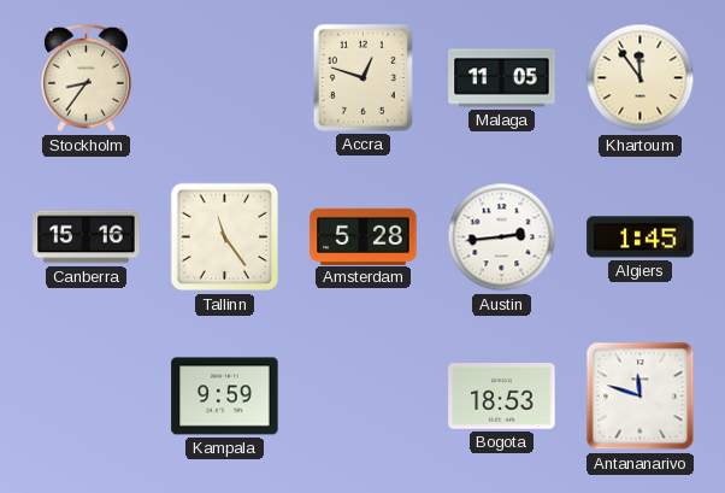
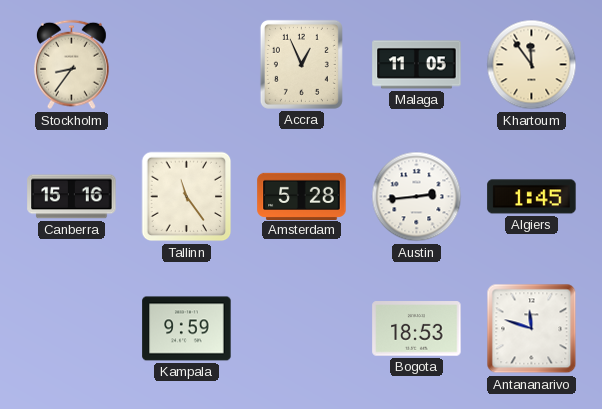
Accra: 12:48 -> 12:56 (301, 64)
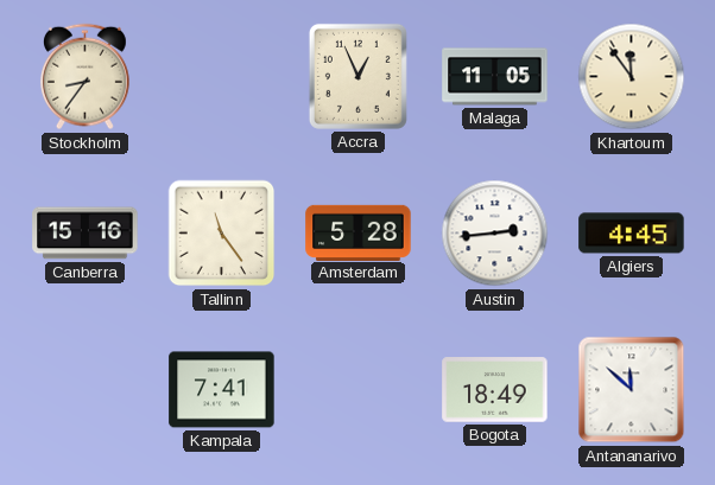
Algiers: 1:45 -> 4:45 (632, 234)
Kampala: 9:59 -> 7:41 (222, 390)
Bogota: 18:53 -> 18:49 (495, 390)
Antananarivo: 11:48 -> 11:52 (632, 390)
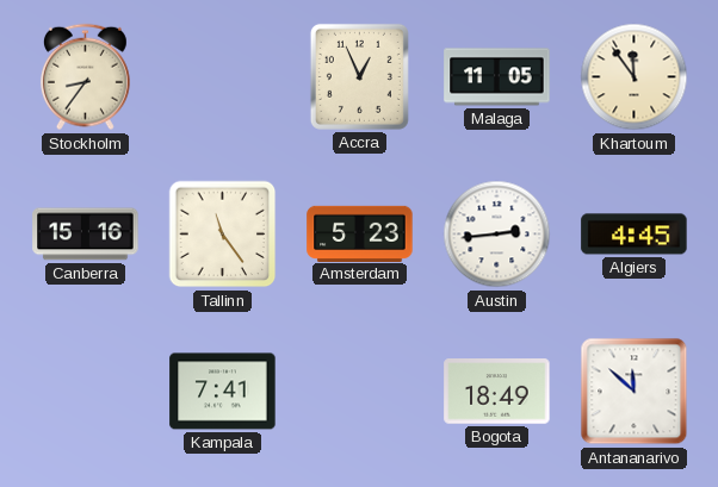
Amsterdam: 5:28 -> 5:23 (360, 233)
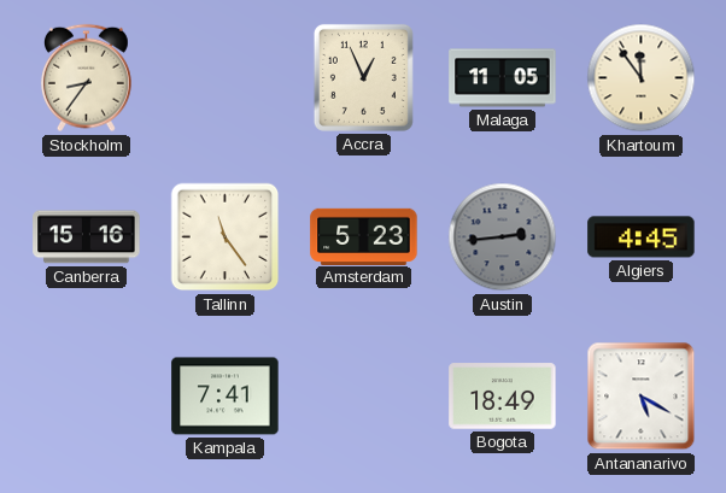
Austin dial: white -> grey (503, 237)
Antananarivo: 11:52 -> 5:20 (642, 397)
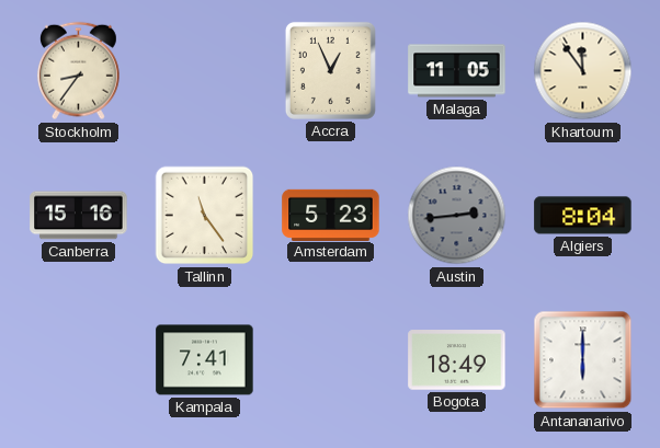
Algiers: 4:45 -> 8:04 (583, 216)
Antananarivo: 5:20 -> 6:00 (583, 360)
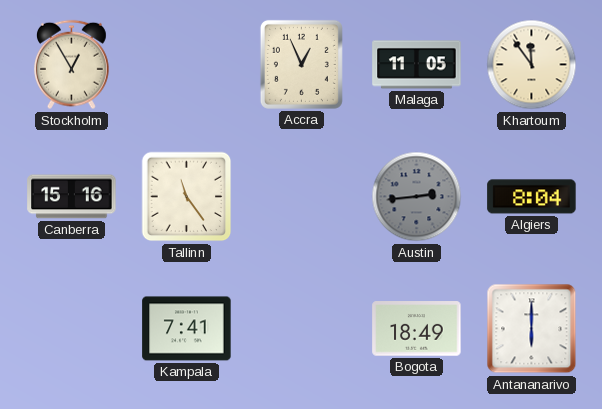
Stockholm: 8:36 -> 12:55 (71, 65)
Amsterdam: 5:23 -> none (331, 215)
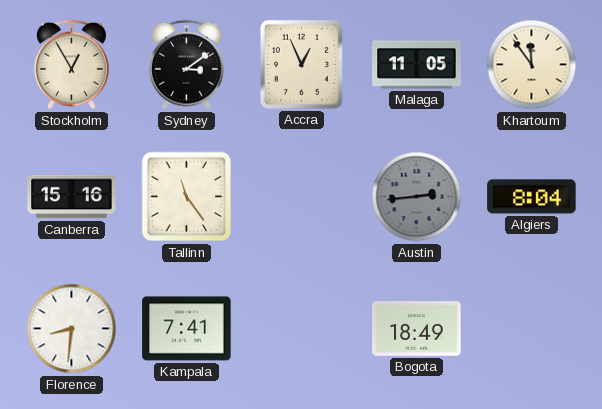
Sydney: none -> 3:09 (186, 65)
Florence: none -> 8:31 (72, 329)
Antananarivo: 6:00 -> none (532, 329)
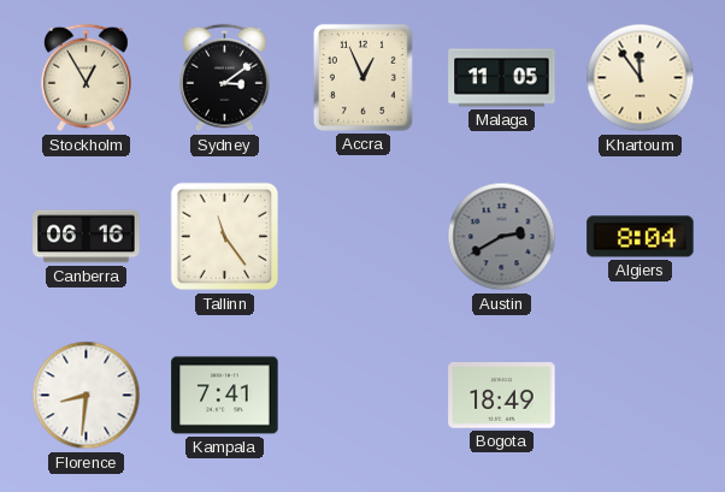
Canberra: 15:16 -> 06:16 (87, 237)
Austin: 2:44 -> 2:40 (502, 237)
